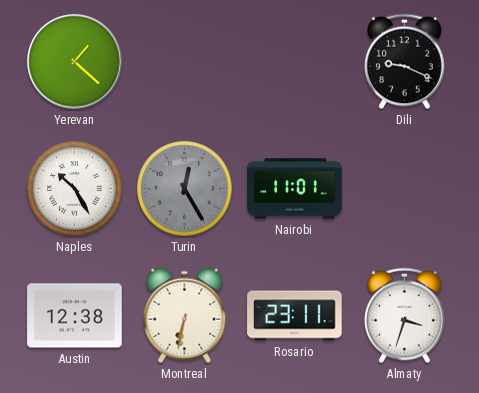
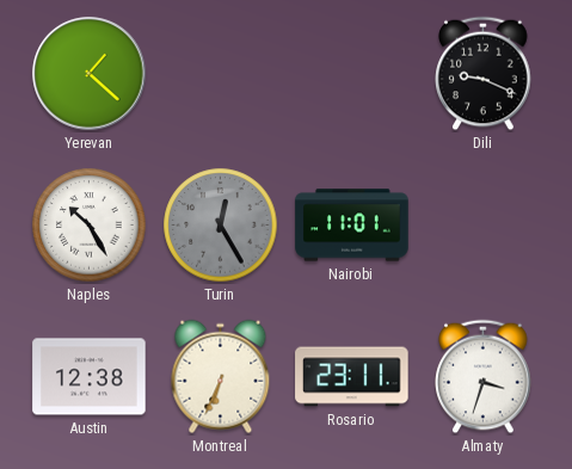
Montreal: 6:32 -> 6:34 (221, 377)
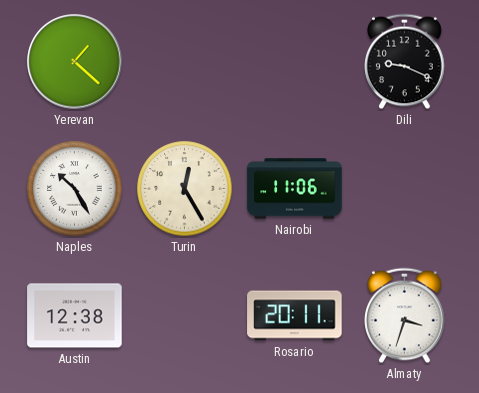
Turin dial: grey -> cream (185, 189)
Nairobi: 11:01 -> 11:06 (295, 189)
Montreal: 6:34 -> none (221, 377)
Rosario: 23:11 -> 20:11 (295, 316)
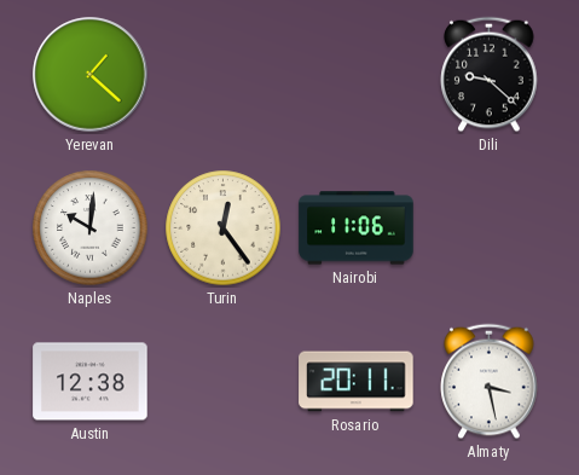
Dili: 9:19 -> 9:22 (490, 75)
Naples: 10:25 -> 10:01 (91, 228)
Turin: 12:25 -> 12:24 (224, 228)
Almaty: 3:33 -> 3:28 (490, 382)
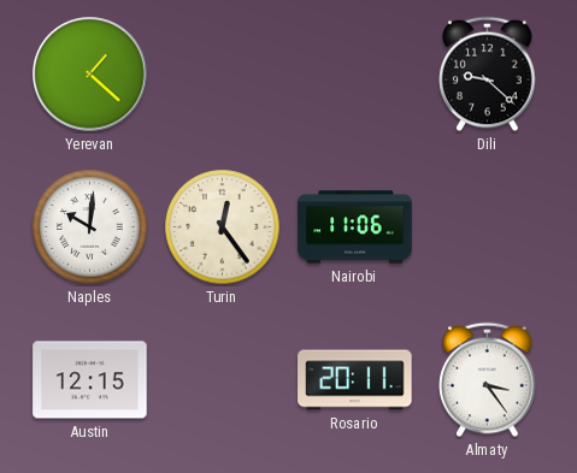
Austin: 12:38 -> 12:15 (90, 380)
Almaty: 3:28 -> 3:24 (488, 380)
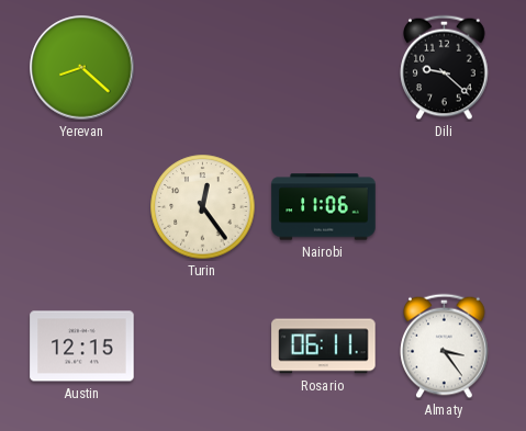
Yerevan: 1:22 -> 8:22 (82, 68)
Naples: 10:01 -> none (90, 227)
Rosario: 20:11 -> 06:11 (324, 347)
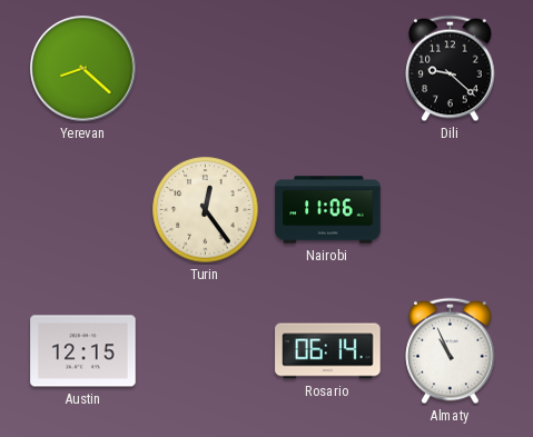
Rosario: 06:11 -> 06:14 (328, 351)
Almaty: 3:24 -> 10:56 (451, 351)
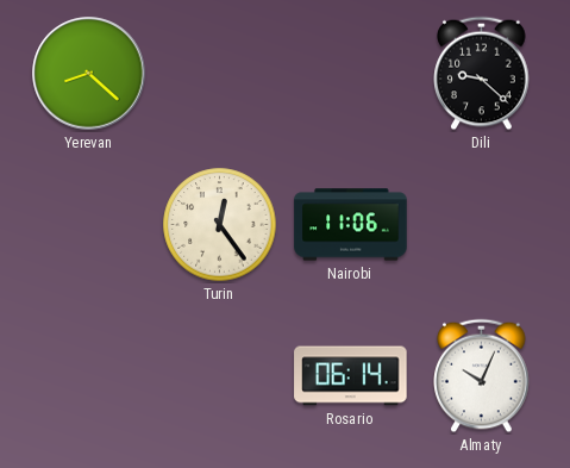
Austin: 12:15 -> none (83, 351)
Almaty: 10:56 -> 10:04 (482, 376)
